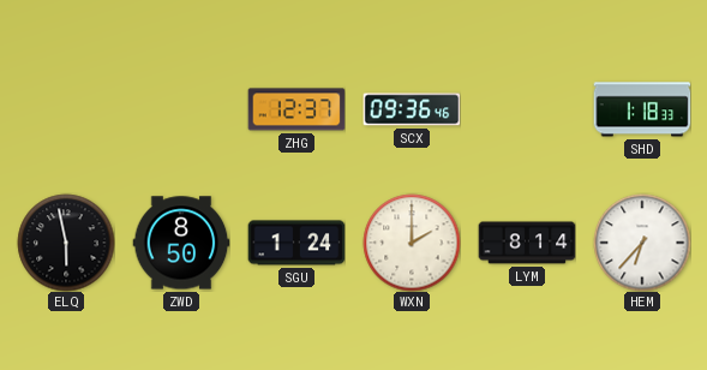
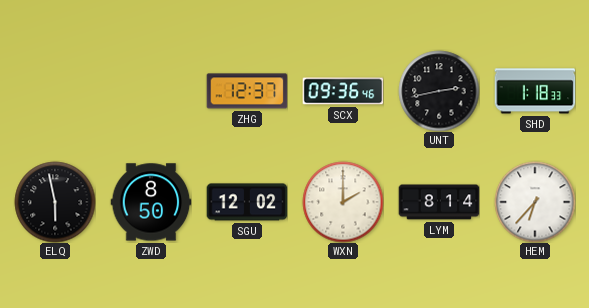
UNT: none -> 2:43 (439, 91)
SGU: 1:24 -> 12:02 (247, 202)
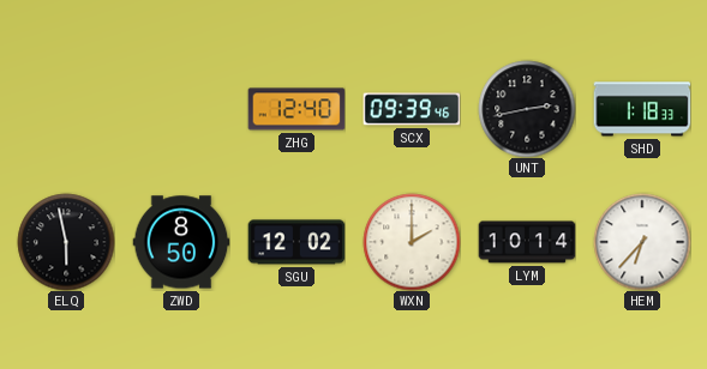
ZHG: 12:37 -> 12:40 (296, 109)
SCX: 09:36 -> 09:39 (412, 109)
LYM: 8:14 -> 10:14 (527, 242)
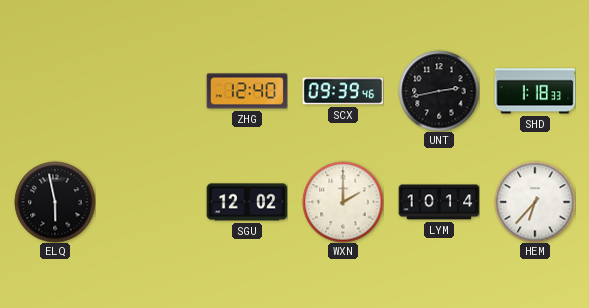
ZWD: 8:50 -> none (181, 242)
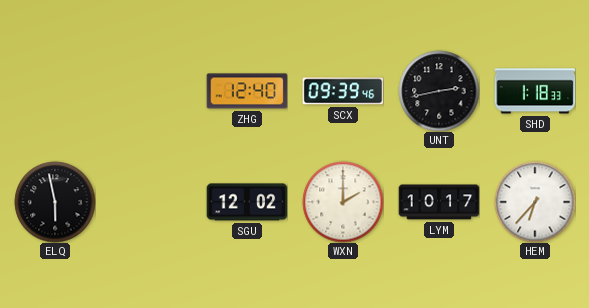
LYM: 10:14 -> 10:17 (439, 202)
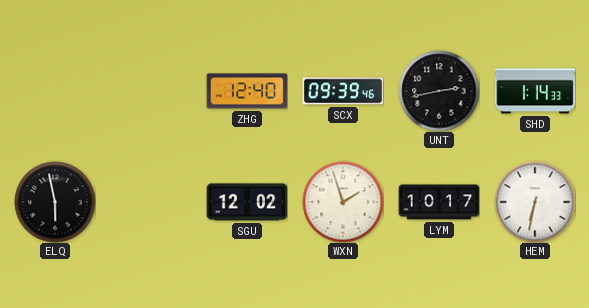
SHD: 1:18 -> 1:14 (535, 91)
WXN: 2:00 -> 1:57 (343, 202)
HEM: 6:37 -> 6:32 (535, 202)
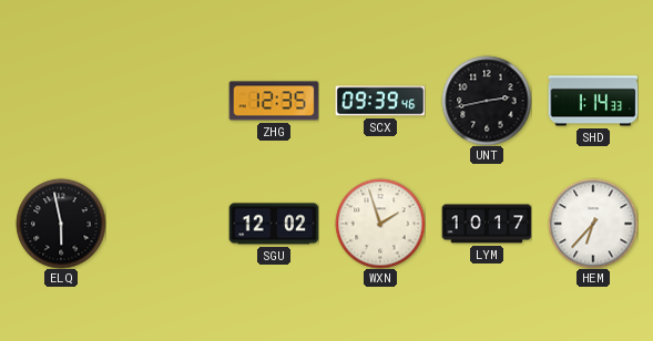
ZHG: 12:40 -> 12:35 (274, 101)
HEM: 6:32 -> 6:37 (593, 224)
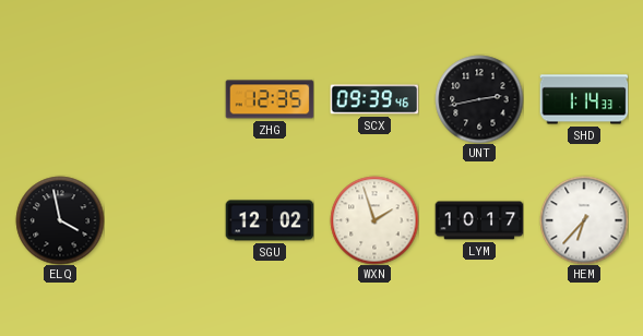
ELQ: 5:58 -> 3:58 (60, 220)
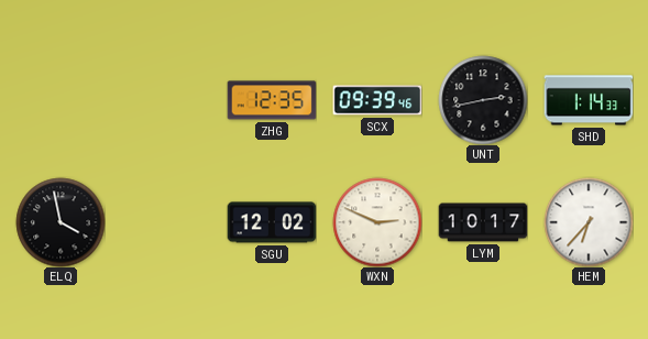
WXN: 1:57 -> 2:49 (377, 222)
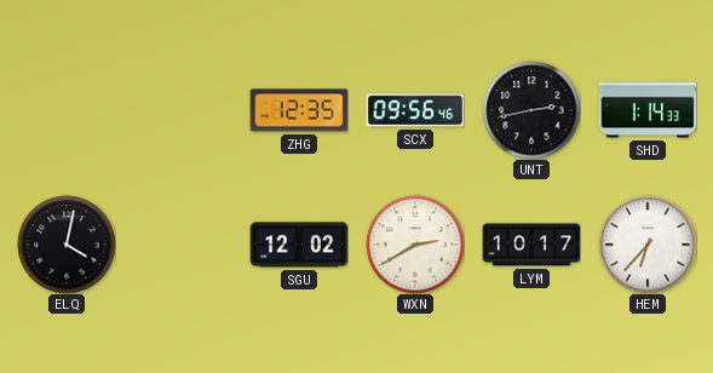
SCX: 09:39 -> 09:56 (415, 110)
ELQ: 3:58 -> 4:02 (67, 245)
WXN: 2:49 -> 2:40 (415, 245)
